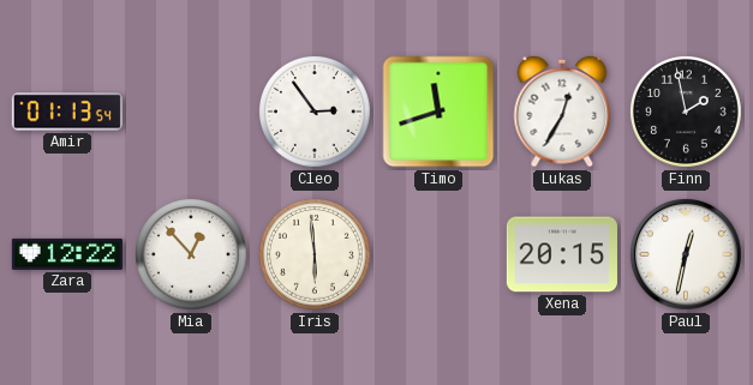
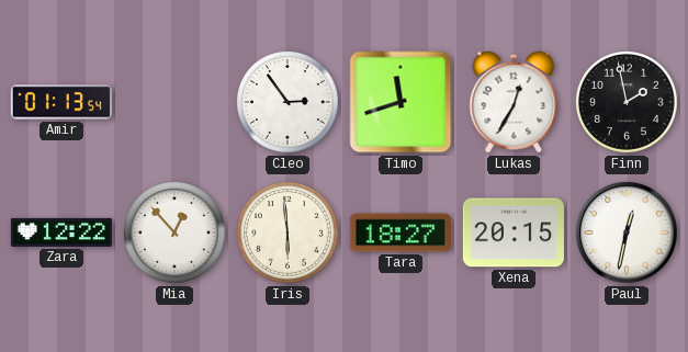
Tara: none -> 18:27 (401, 232)
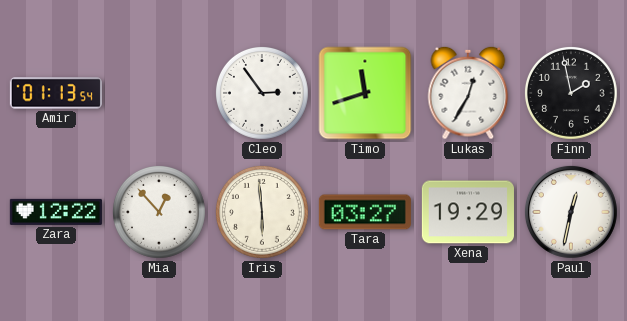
Tara: 18:27 -> 03:27 (365, 212)
Xena: 20:15 -> 19:29 (468, 212)
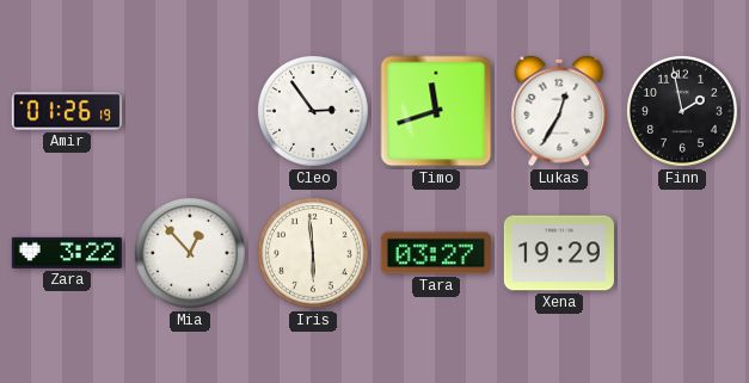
Amir: 01:13 -> 01:26 (67, 111)
Zara: 12:22 -> 3:22 (67, 253)
Paul: 12:32 -> none (571, 212)
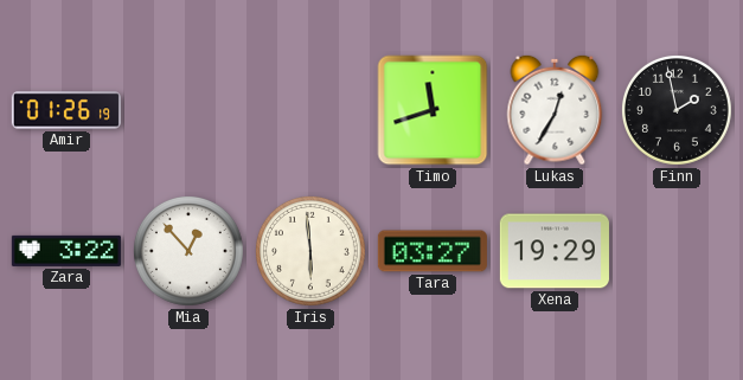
Cleo: 2:54 -> none (313, 111)
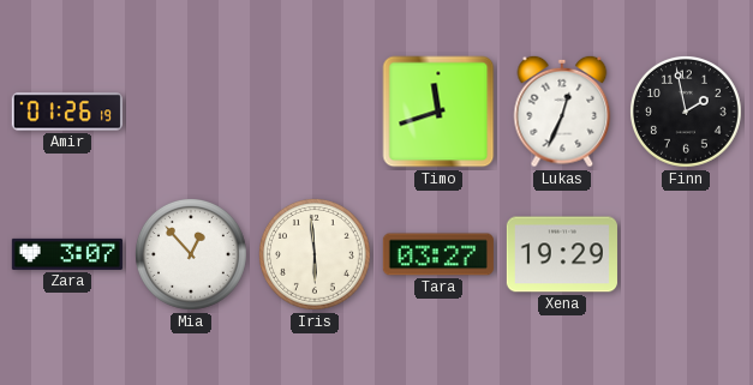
Lukas: 12:35 -> 12:34 (562, 112)
Zara: 3:22 -> 3:07 (67, 254)
